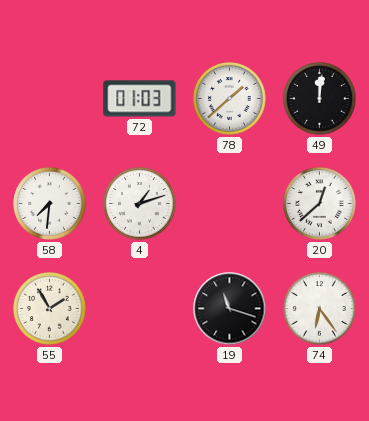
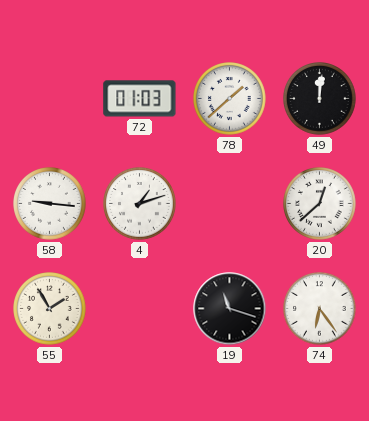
58: 7:31 -> 9:16 (50, 204)
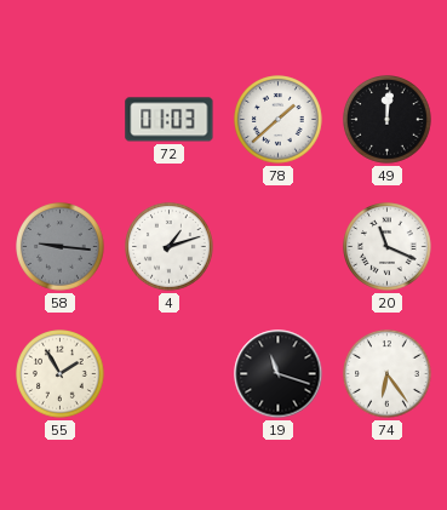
58 dial: white -> grey (61, 247)
20: 12:38 -> 11:19 (388, 247)
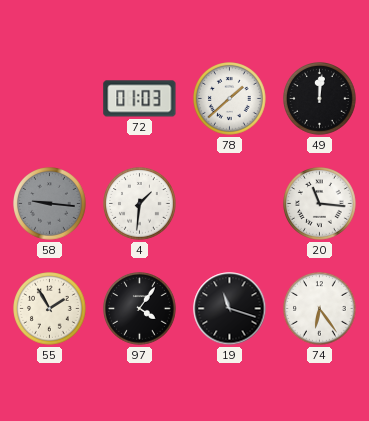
4: 1:12 -> 1:31 (140, 204)
20: 11:19 -> 11:16 (320, 204)
97: none -> 4:06 (140, 309)
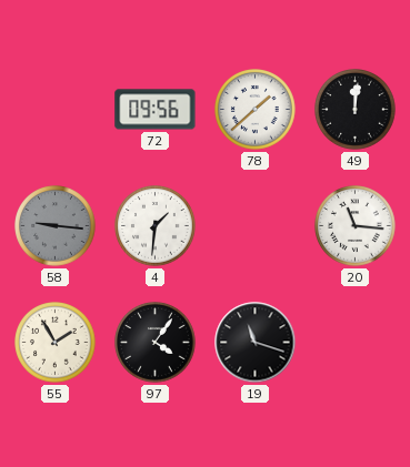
72: 01:03 -> 09:56 (156, 110)
74: 6:24 -> none (320, 309)
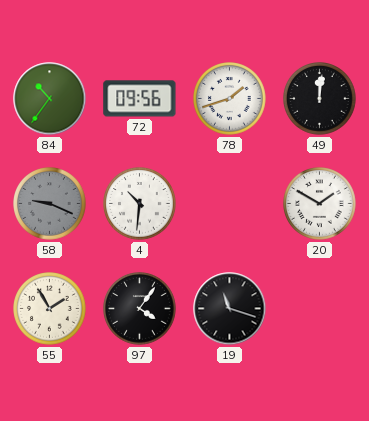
84: none -> 10:36 (50, 99)
78: 1:38 -> 1:42 (230, 99)
58: 9:16 -> 9:19 (50, 204)
4: 1:31 -> 10:31 (140, 204)
20: 11:16 -> 1:50 (320, 204)
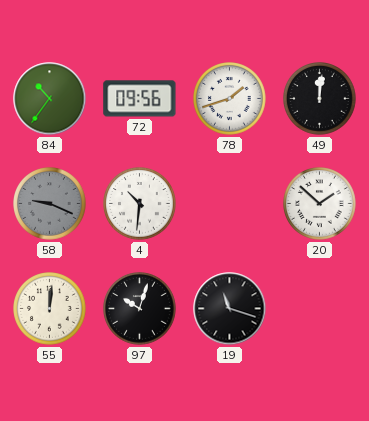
20: 1:50 -> 1:52 (320, 204)
55: 1:55 -> 12:01 (50, 309)
97: 4:06 -> 10:03 (140, 309)
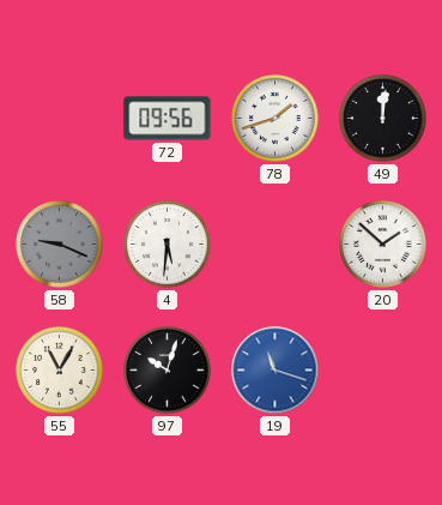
84: 10:36 -> none (50, 99)
4: 10:31 -> 5:31 (168, 245)
55: 12:01 -> 11:05 (60, 371)
19 dial: black -> blue (276, 371)
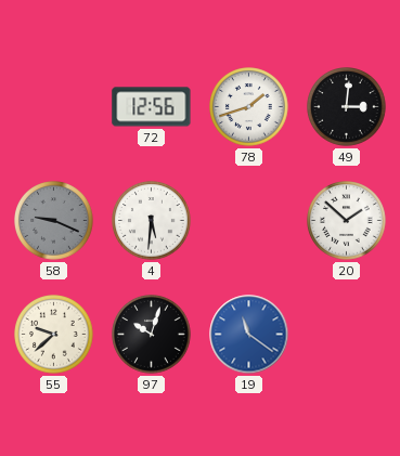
72: 09:56 -> 12:56 (152, 107)
49: 12:01 -> 3:01 (347, 107)
55: 11:05 -> 9:38 (54, 335)
19: 11:18 -> 11:21 (249, 335)
